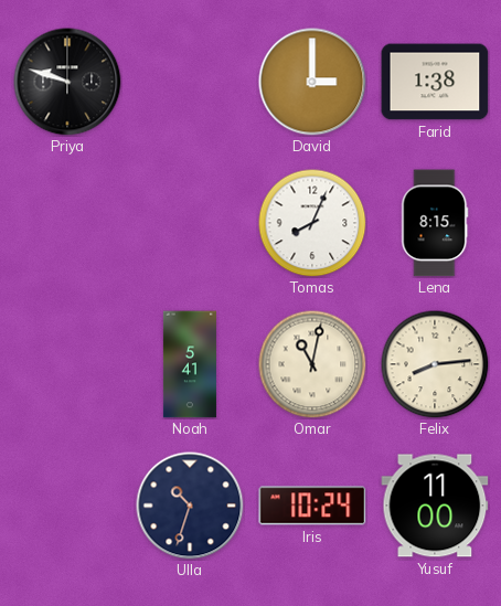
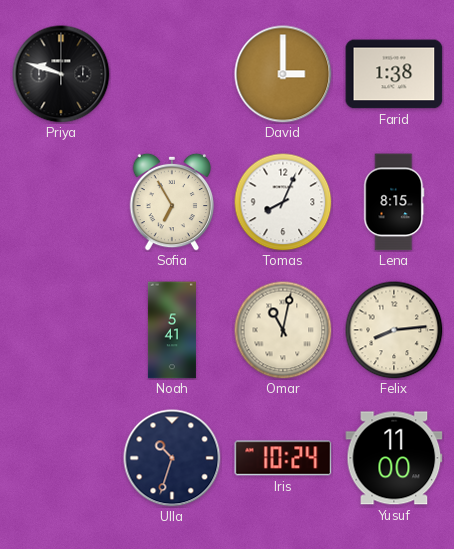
Sofia: none -> 6:55 (172, 202)
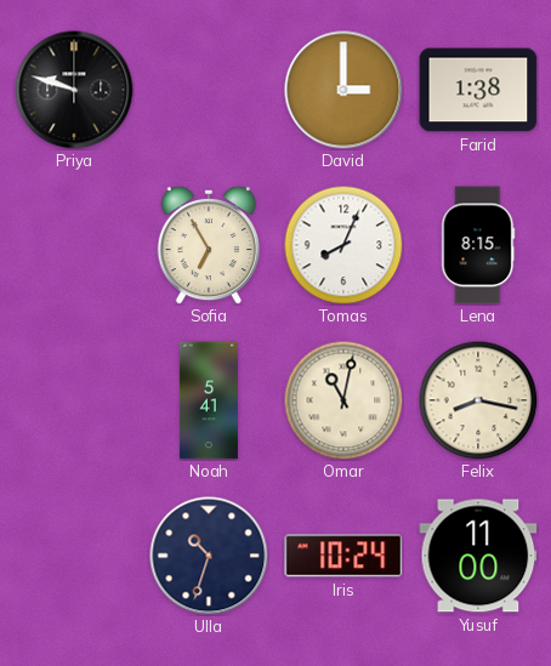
Felix: 8:14 -> 8:17 (478, 400)
